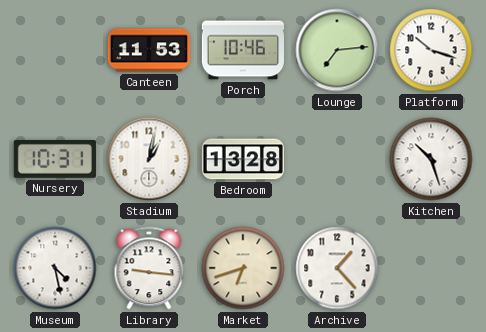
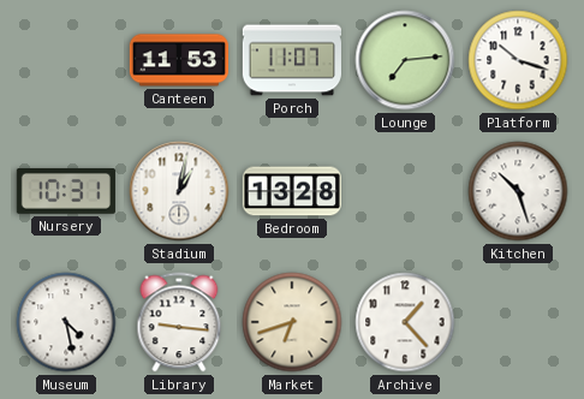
Porch: 10:46 -> 11:07 (291, 60)
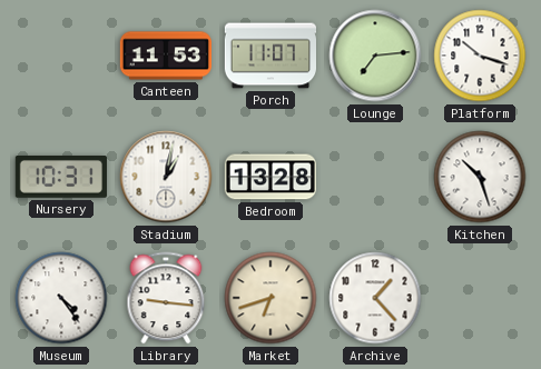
Museum: 4:28 -> 4:24 (61, 298)
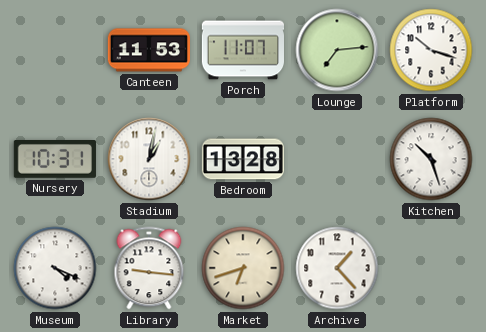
Museum: 4:24 -> 4:19 (55, 268)
